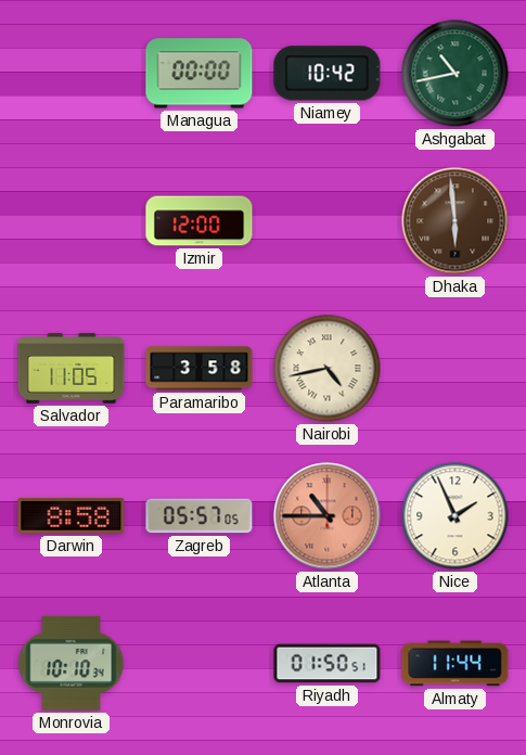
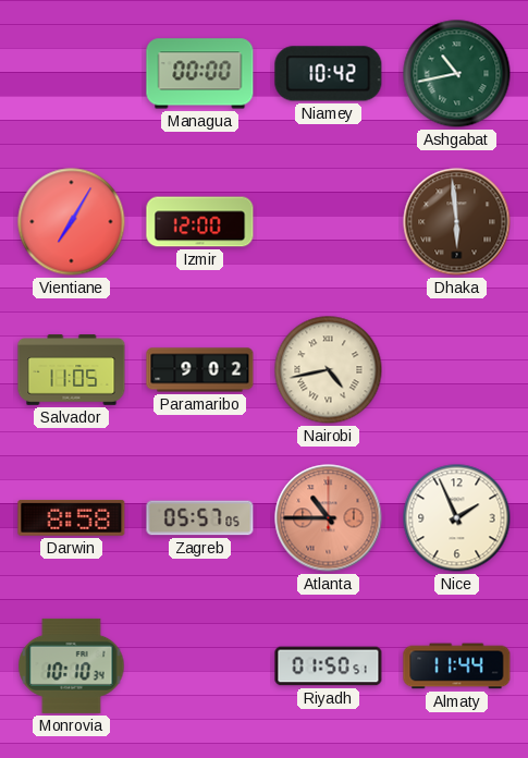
Vientiane: none -> 7:05 (72, 222)
Paramaribo: 3:58 -> 9:02 (200, 370)
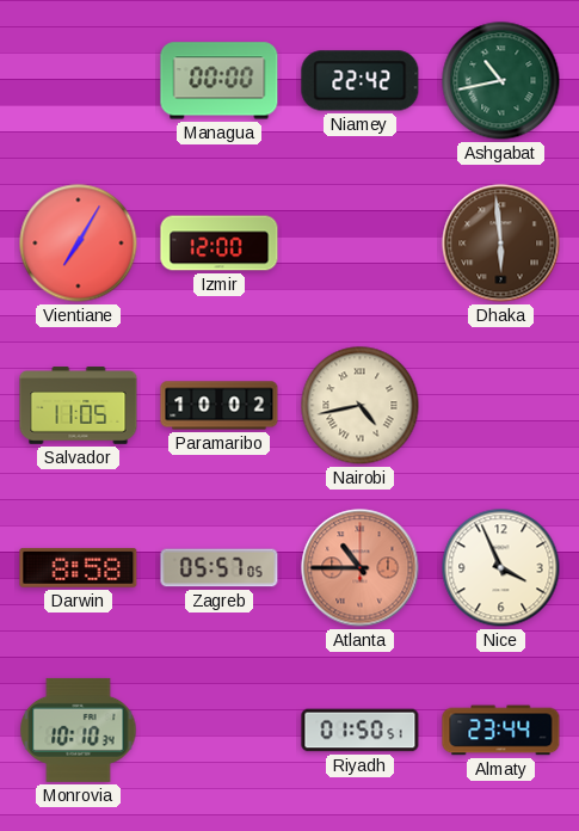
Niamey: 10:42 -> 22:42 (361, 81)
Paramaribo: 9:02 -> 10:02 (220, 406)
Nice: 1:56 -> 3:56 (501, 568)
Almaty: 11:44 -> 23:44 (501, 731)
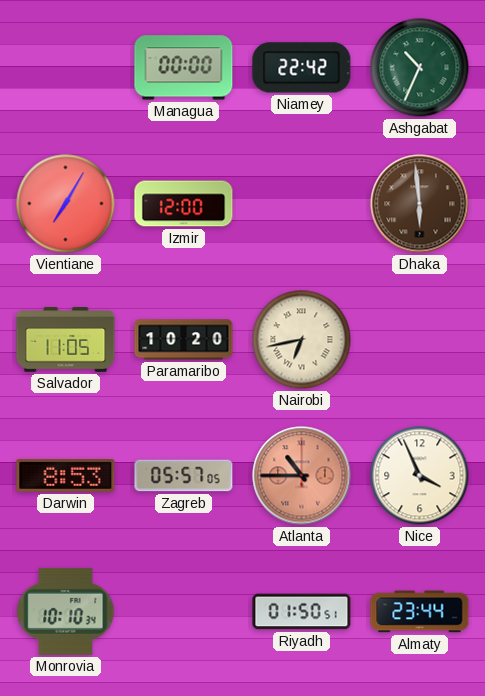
Ashgabat: 10:43 -> 10:34 (420, 68)
Paramaribo: 10:02 -> 10:20 (184, 340)
Nairobi: 4:43 -> 6:43 (302, 340)
Darwin: 8:58 -> 8:53 (66, 475)
